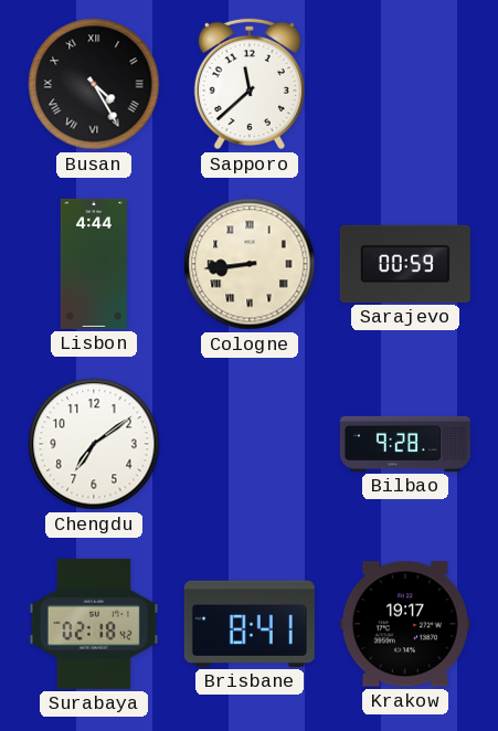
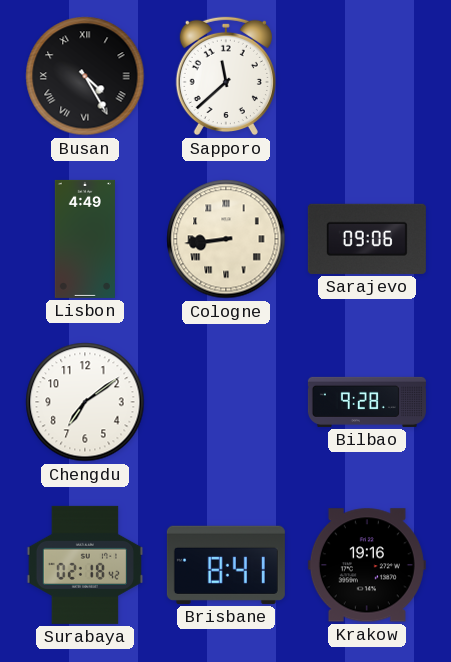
Lisbon: 4:44 -> 4:49 (85, 239)
Sarajevo: 00:59 -> 09:06 (367, 239)
Krakow: 19:17 -> 19:16 (367, 565)
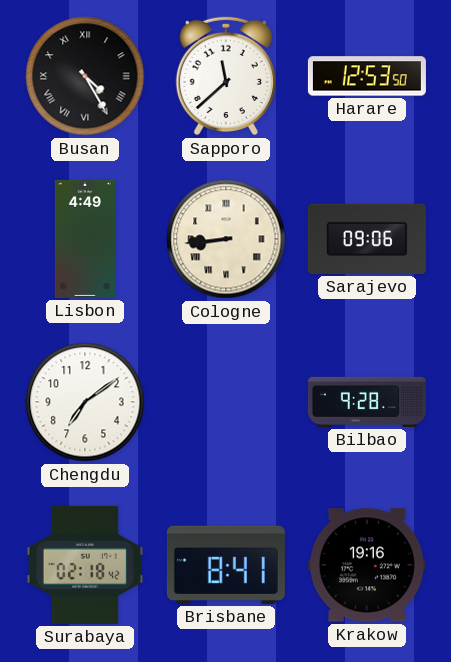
Harare: none -> 12:53 (367, 76)
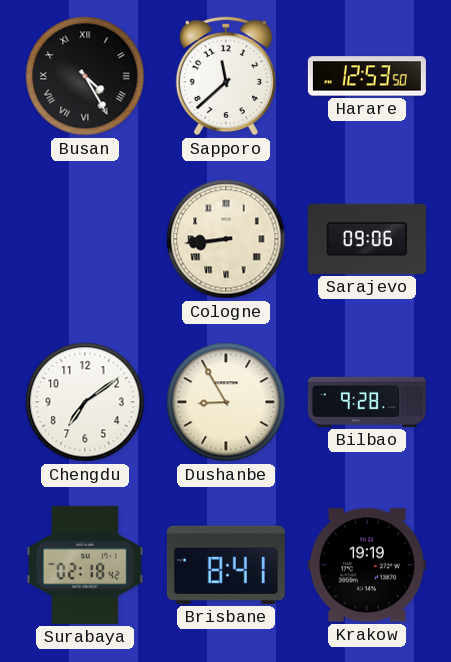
Lisbon: 4:49 -> none (85, 239)
Dushanbe: none -> 8:55 (226, 402)
Krakow: 19:16 -> 19:19 (367, 565)
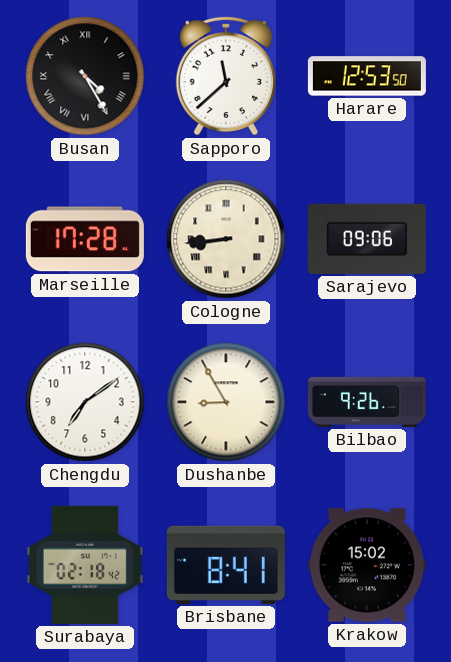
Marseille: none -> 17:28 (85, 239)
Bilbao: 9:28 -> 9:26 (367, 402)
Krakow: 19:19 -> 15:02 (367, 565)
